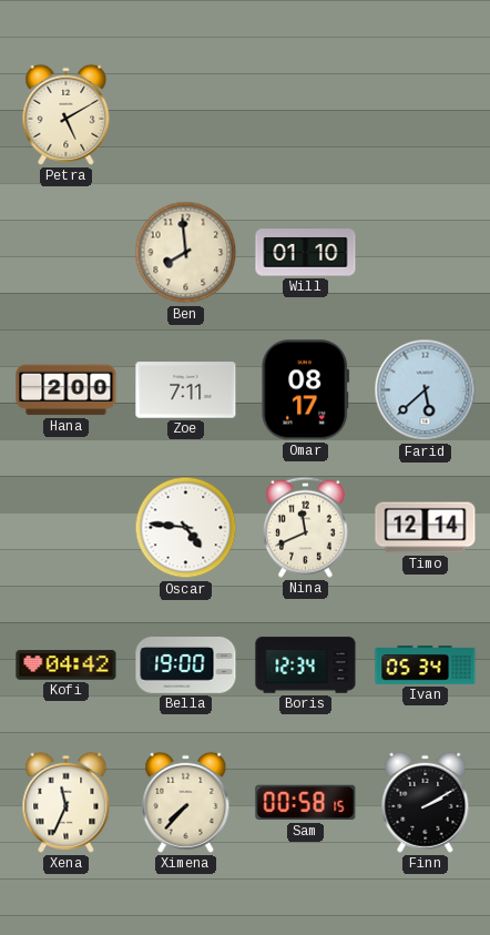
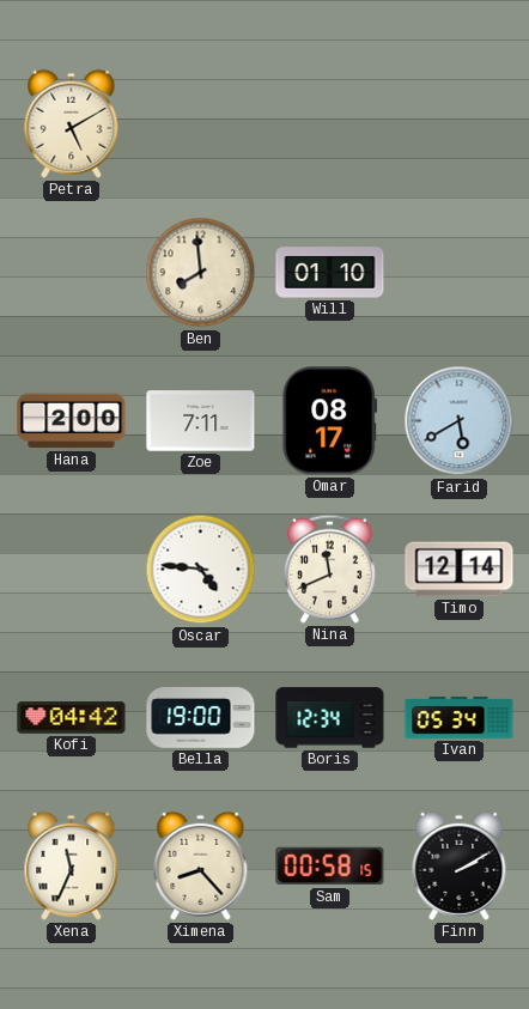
Farid: 5:38 -> 5:40 (460, 421)
Ximena: 7:37 -> 8:23 (201, 865)
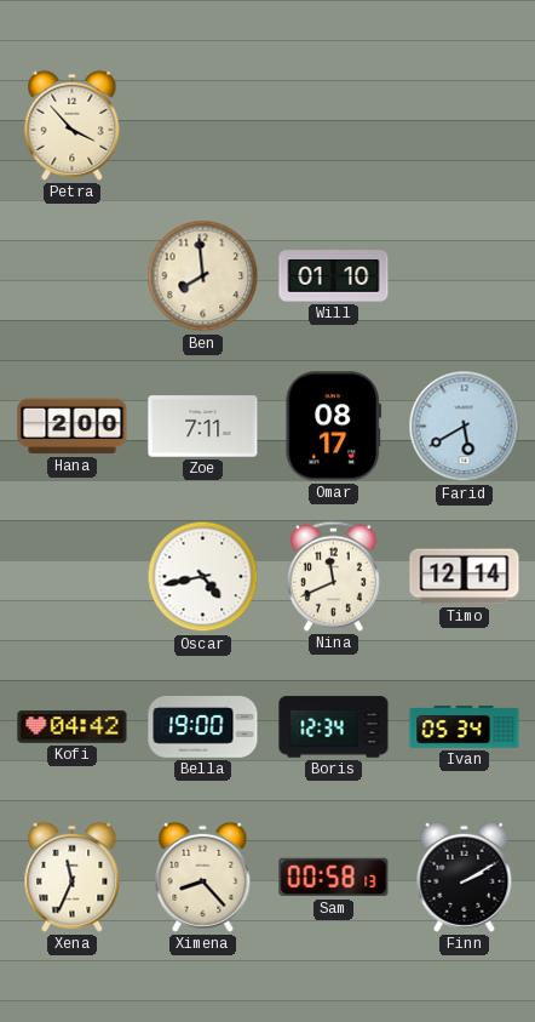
Petra: 5:10 -> 3:53 (73, 125)
Oscar: 4:46 -> 4:43 (203, 577)
Sam: 00:58:15 -> 00:58:13 (334, 878)
